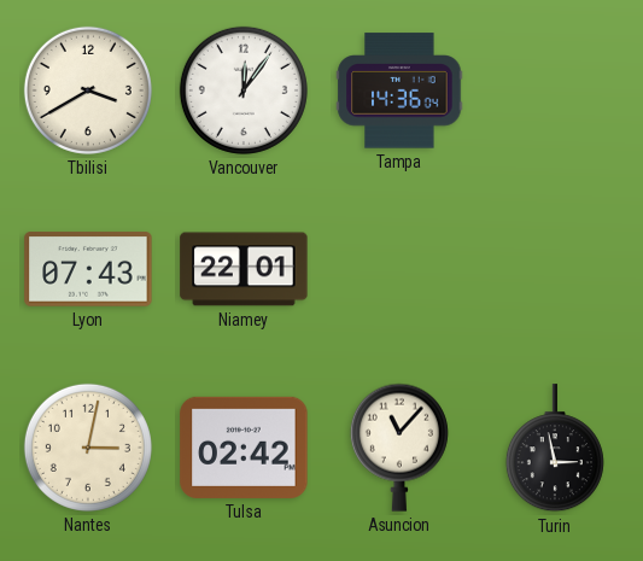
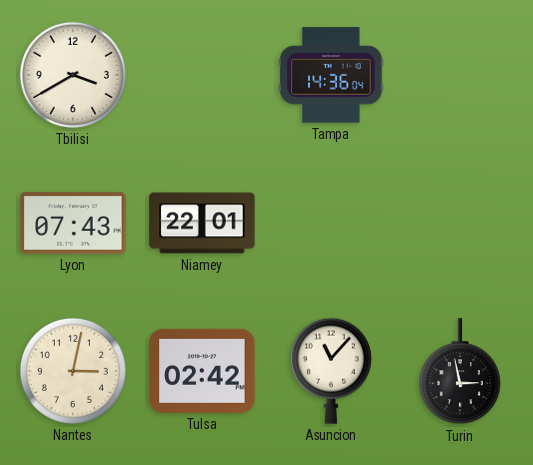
Vancouver: 12:06 -> none (244, 90)
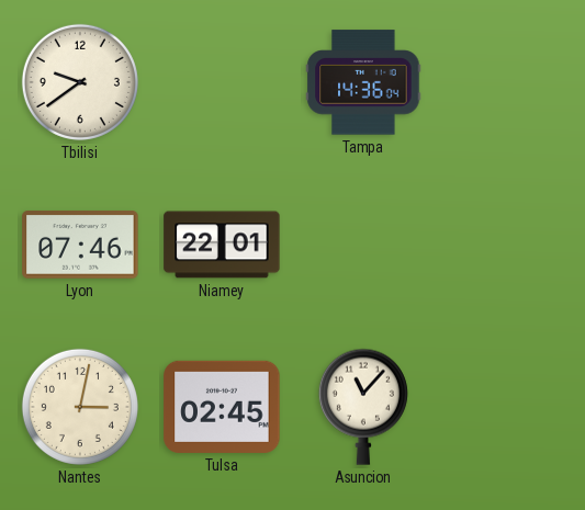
Tbilisi: 3:40 -> 9:39 (80, 82)
Lyon: 07:43 -> 07:46 (80, 245)
Tulsa: 02:42 -> 02:45 (222, 407)
Turin: 2:58 -> none (460, 372)
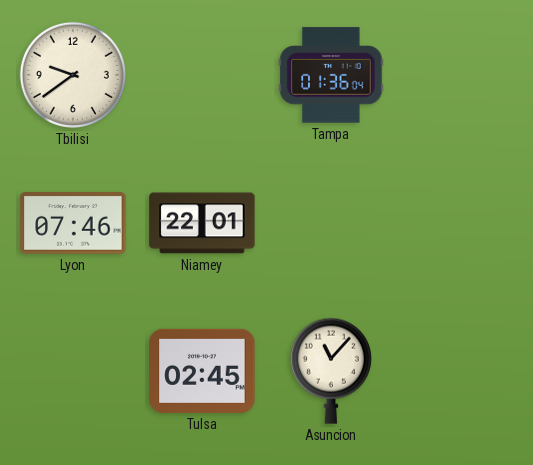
Tampa: 14:36 -> 01:36 (331, 75)
Nantes: 3:02 -> none (80, 407)
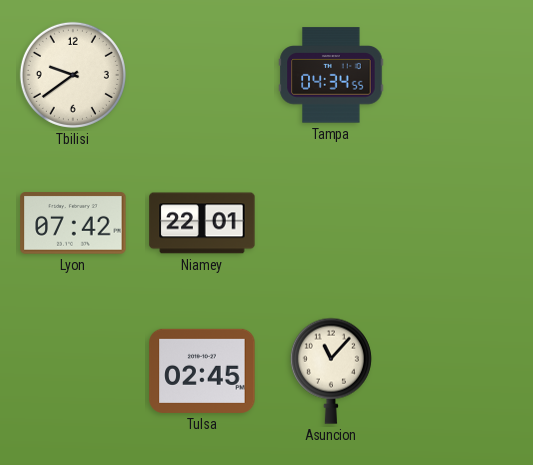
Tampa: 01:36 -> 04:34 (331, 75)
Lyon: 07:46 -> 07:42 (73, 223)
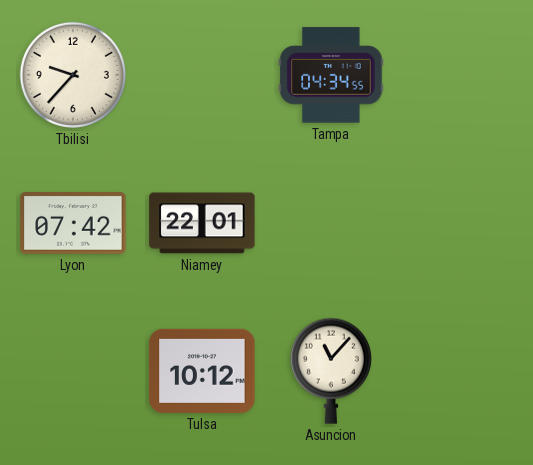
Tbilisi: 9:39 -> 9:37 (73, 75)
Tulsa: 02:45 -> 10:12 (202, 371)
